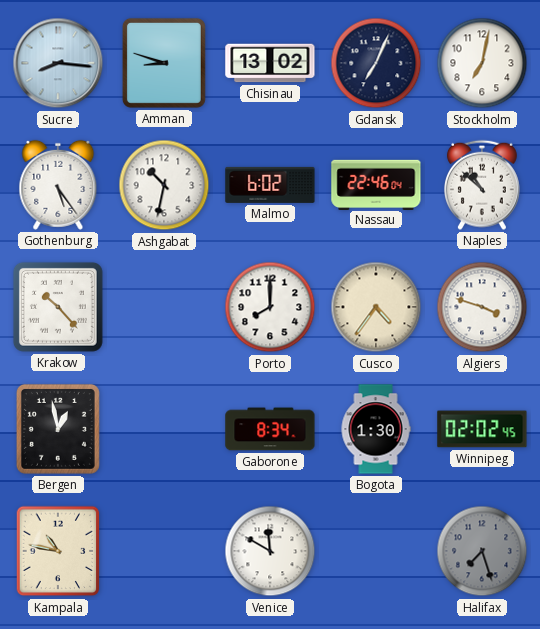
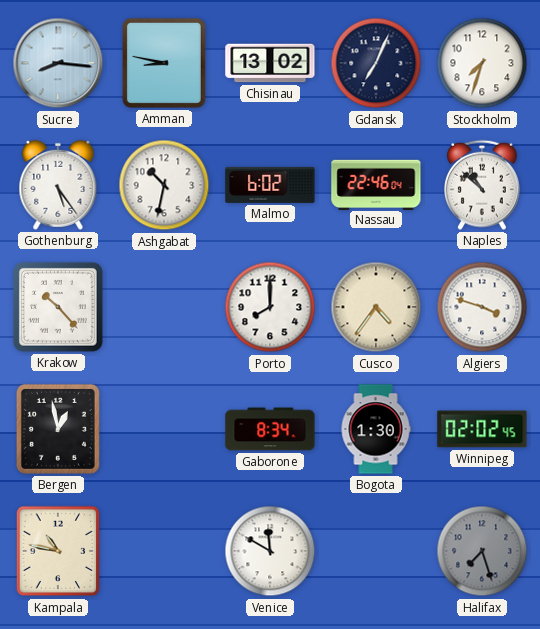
Amman: 8:48 -> 8:47 (164, 63)
Stockholm: 7:02 -> 7:33 (482, 63)
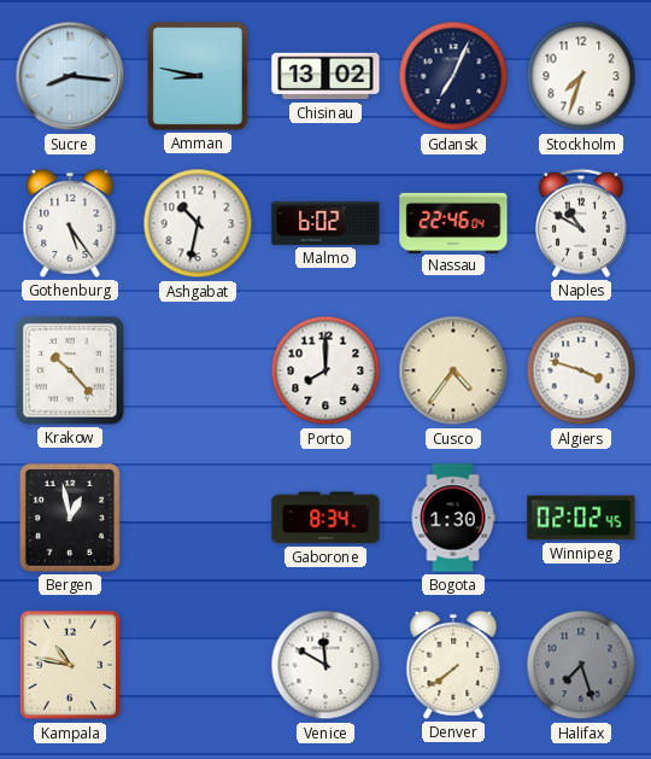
Naples: 10:52 -> 10:50 (582, 223)
Denver: none -> 7:39 (453, 665)
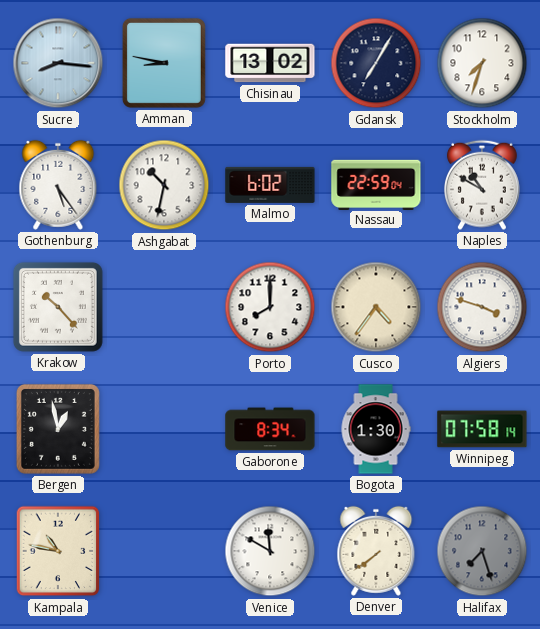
Gdansk: 7:04 -> 7:05 (376, 63)
Nassau: 22:46 -> 22:59 (376, 184)
Winnipeg: 02:02 -> 07:58 (482, 429)
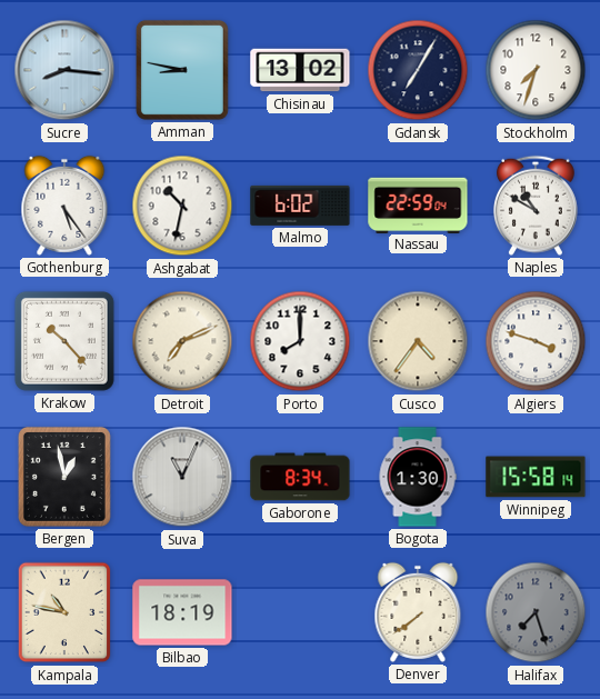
Detroit: none -> 7:11 (182, 341)
Suva: none -> 11:04 (182, 477)
Winnipeg: 07:58 -> 15:58 (536, 477)
Bilbao: none -> 18:19 (182, 612)
Venice: 11:50 -> none (270, 551)
